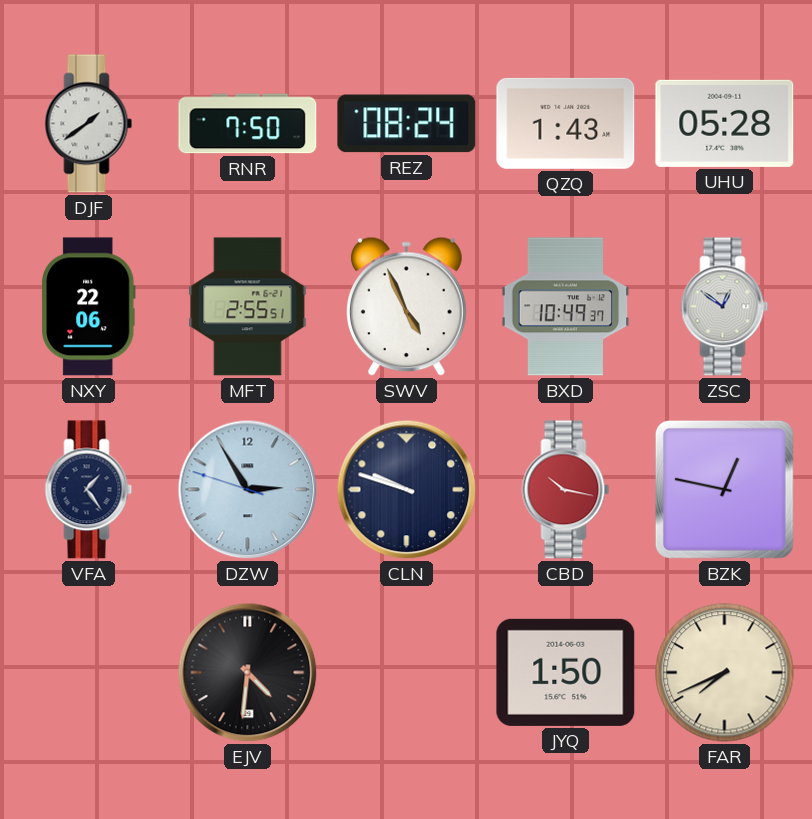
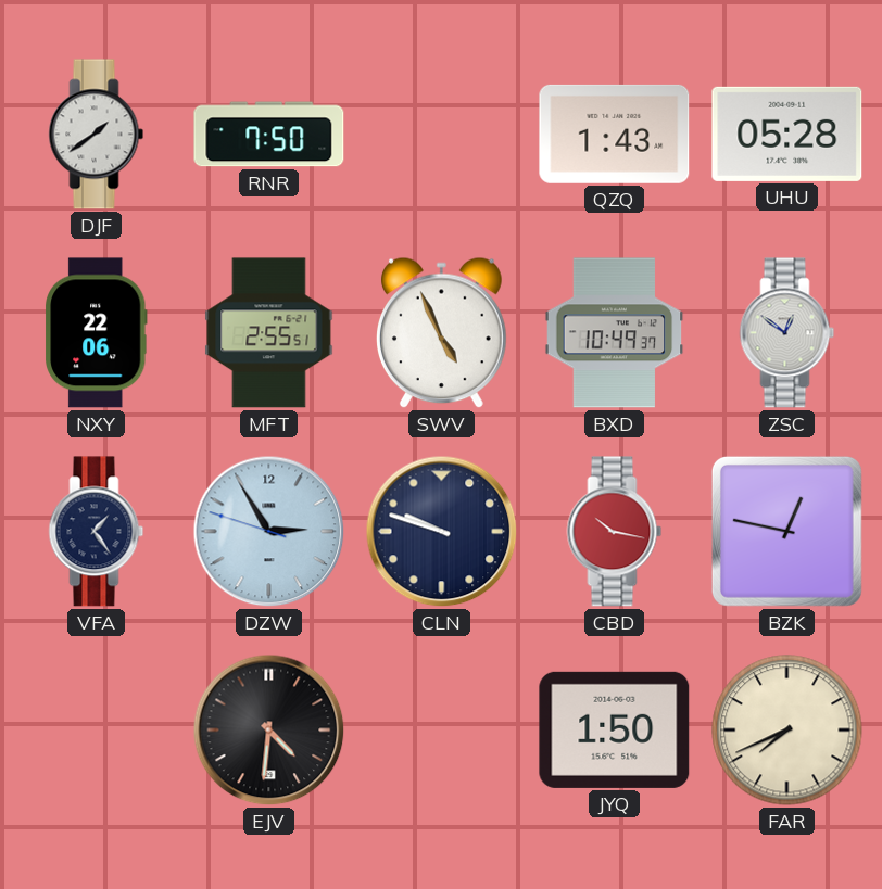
REZ: 08:24 -> none (407, 124)
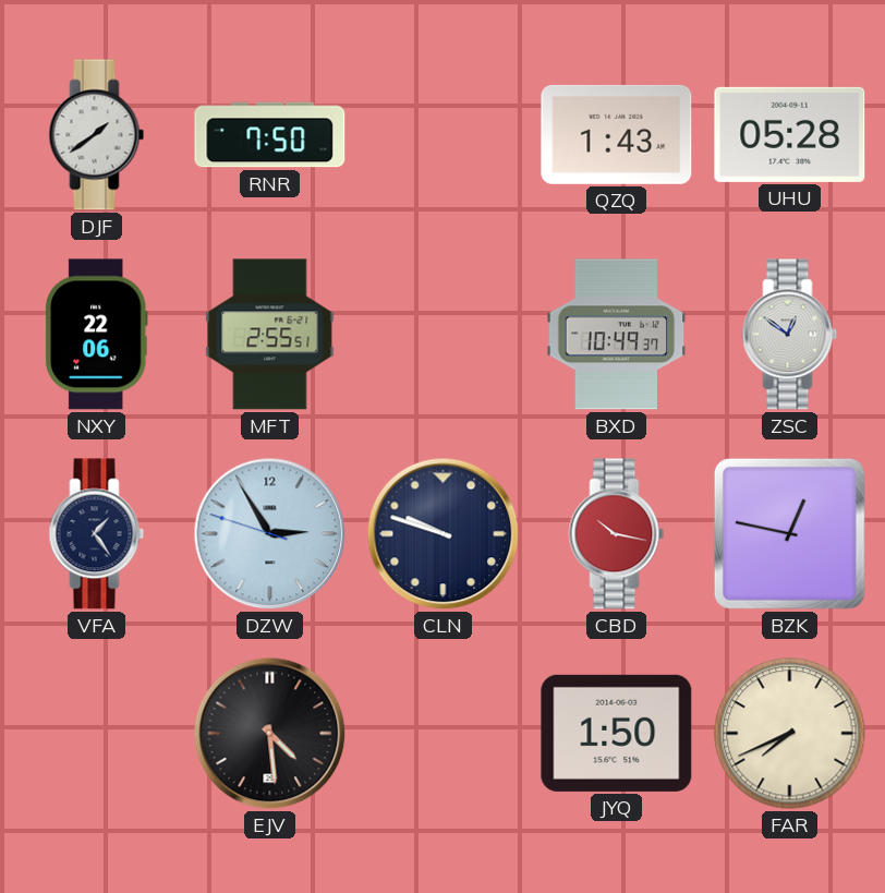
SWV: 4:56 -> none (442, 333)
EJV: 4:31 -> 4:29 (270, 734)
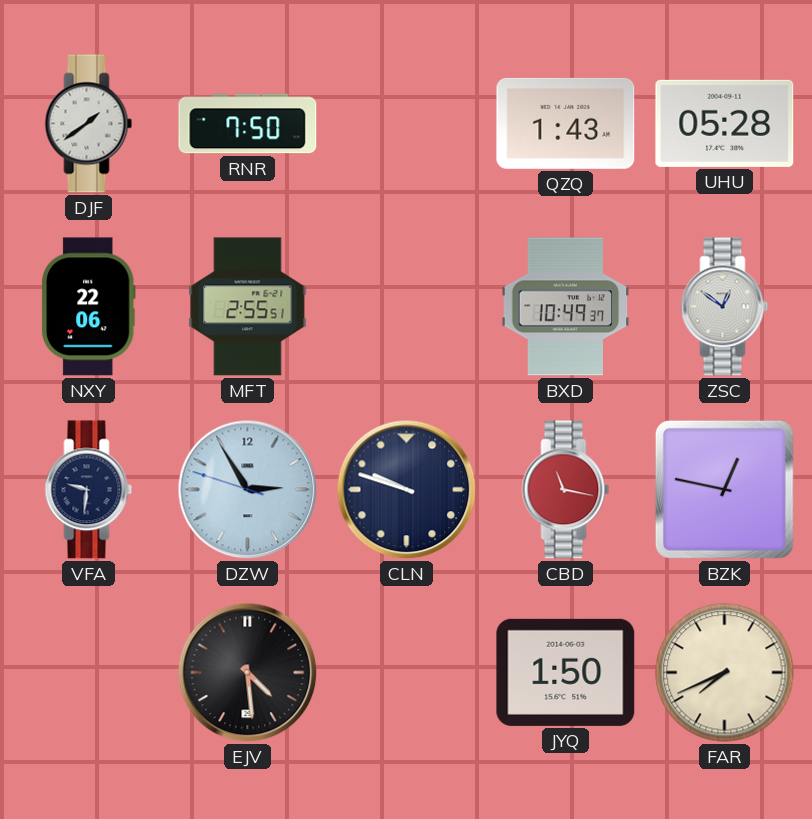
VFA: 1:24 -> 9:31 (89, 490)
CBD: 10:17 -> 11:17 (566, 490)
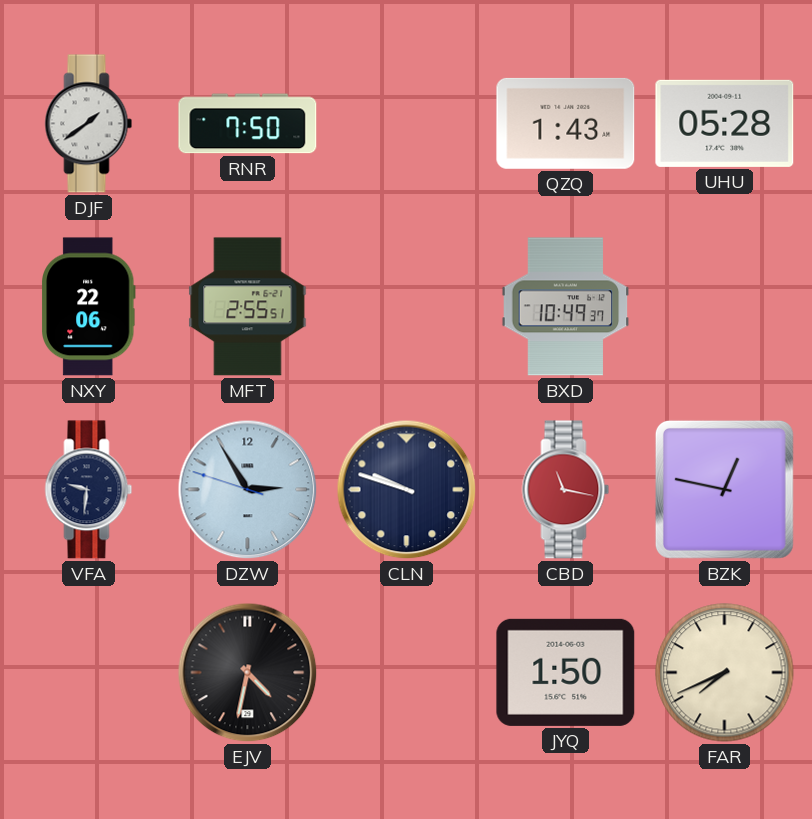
ZSC: 12:51 -> none (725, 307)
EJV: 4:29 -> 4:32 (248, 673)
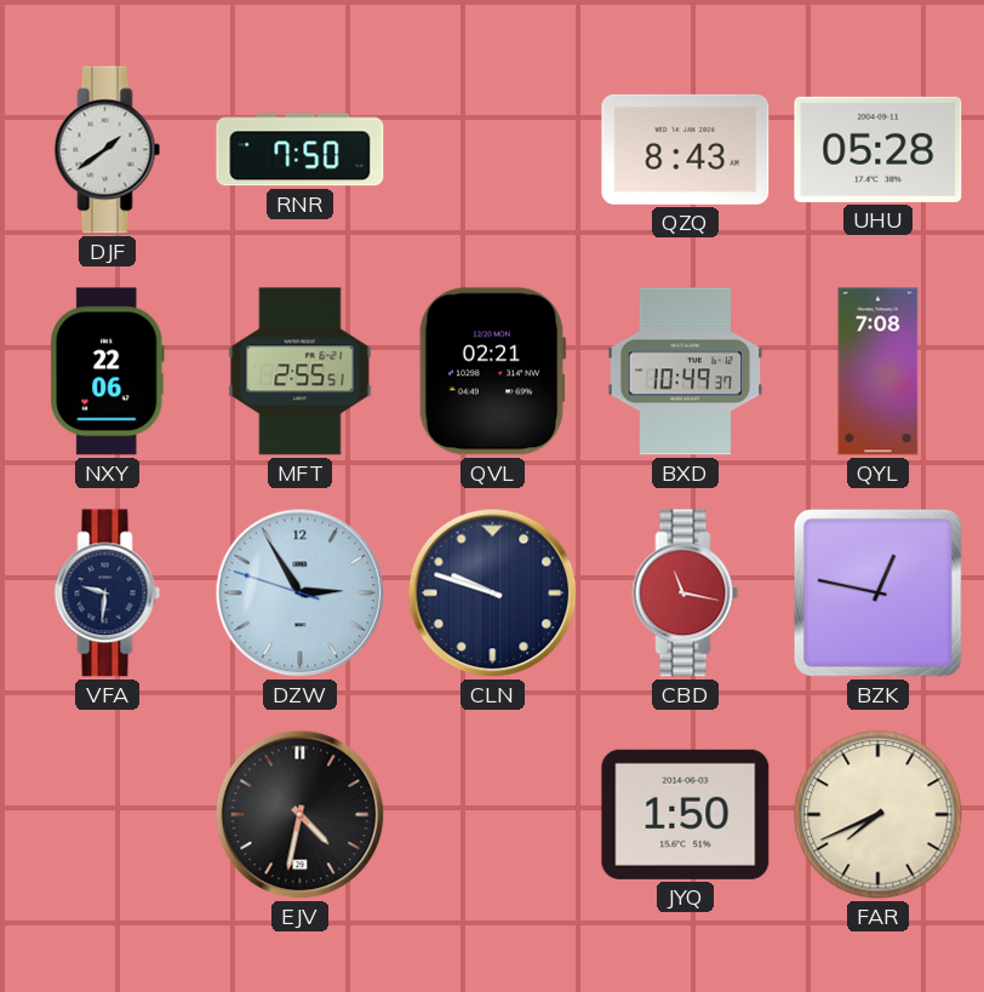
QZQ: 1:43 -> 8:43 (686, 149)
QVL: none -> 02:21 (492, 372)
QYL: none -> 7:08 (879, 372)
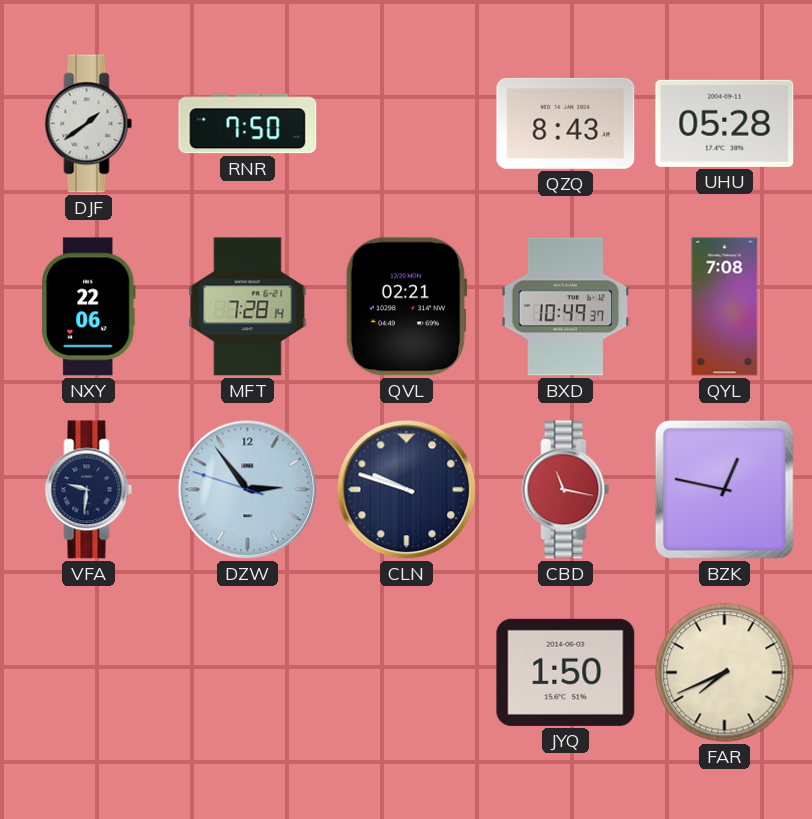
MFT: 2:55 -> 7:28 (248, 307)
DZW: 2:54 -> 2:53 (248, 490)
EJV: 4:32 -> none (301, 815)
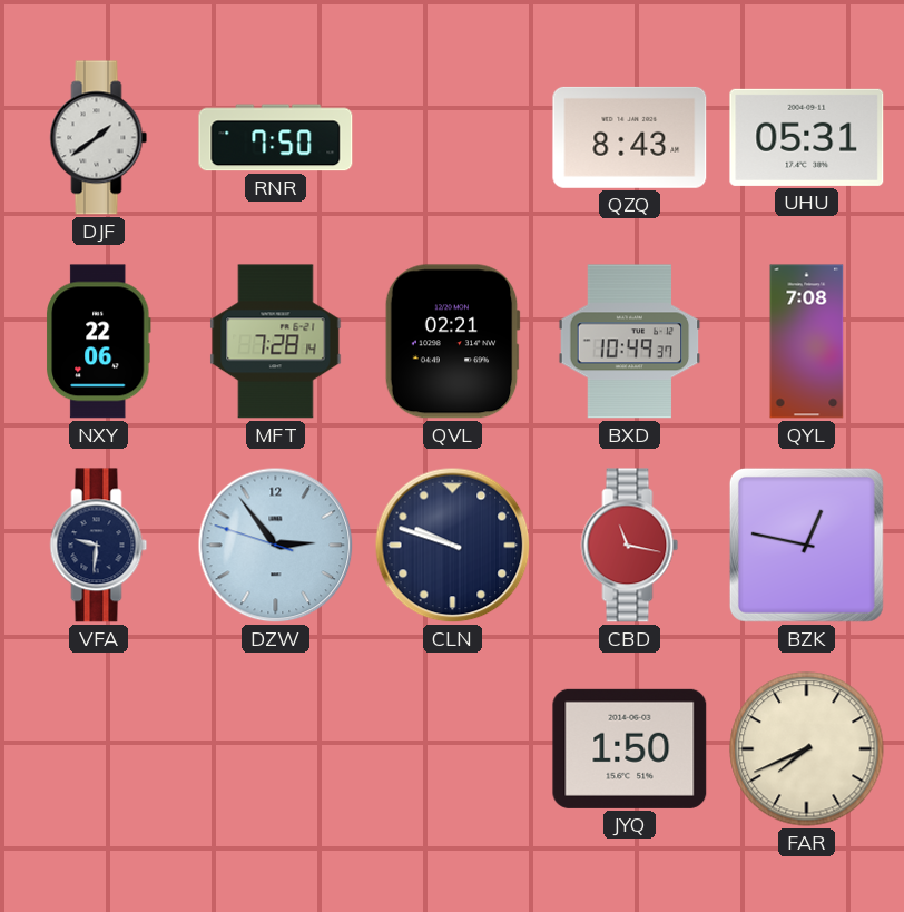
UHU: 05:28 -> 05:31 (807, 137)
